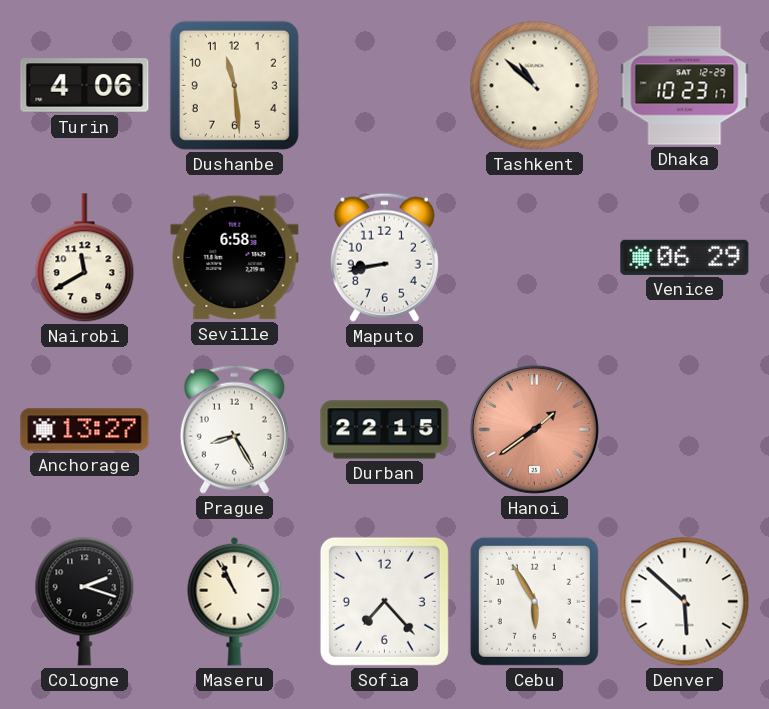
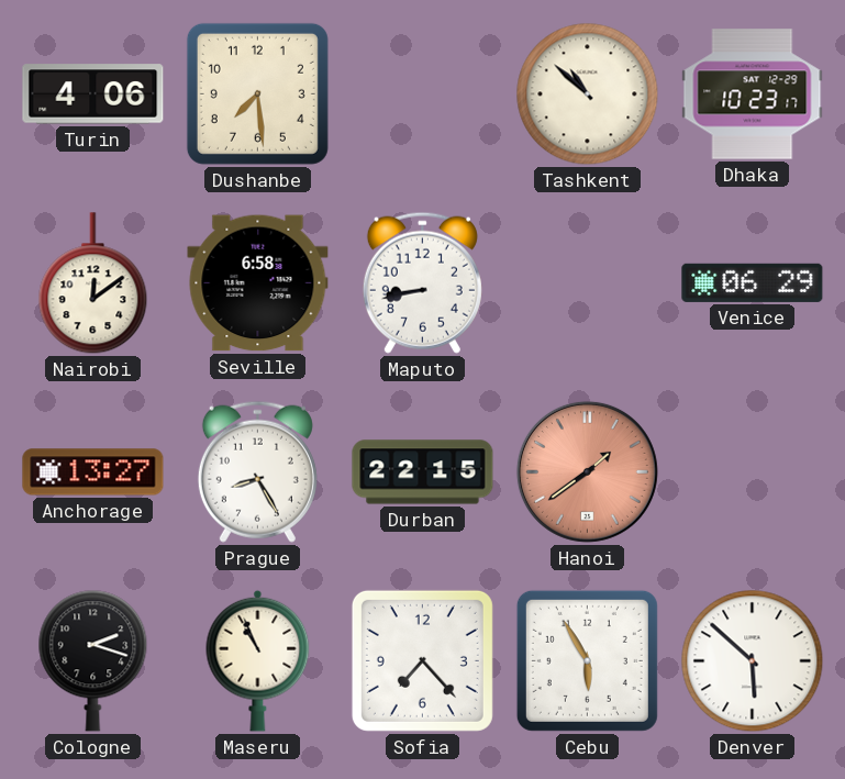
Dushanbe: 11:29 -> 7:29 (257, 93)
Nairobi: 11:40 -> 12:09 (93, 283)
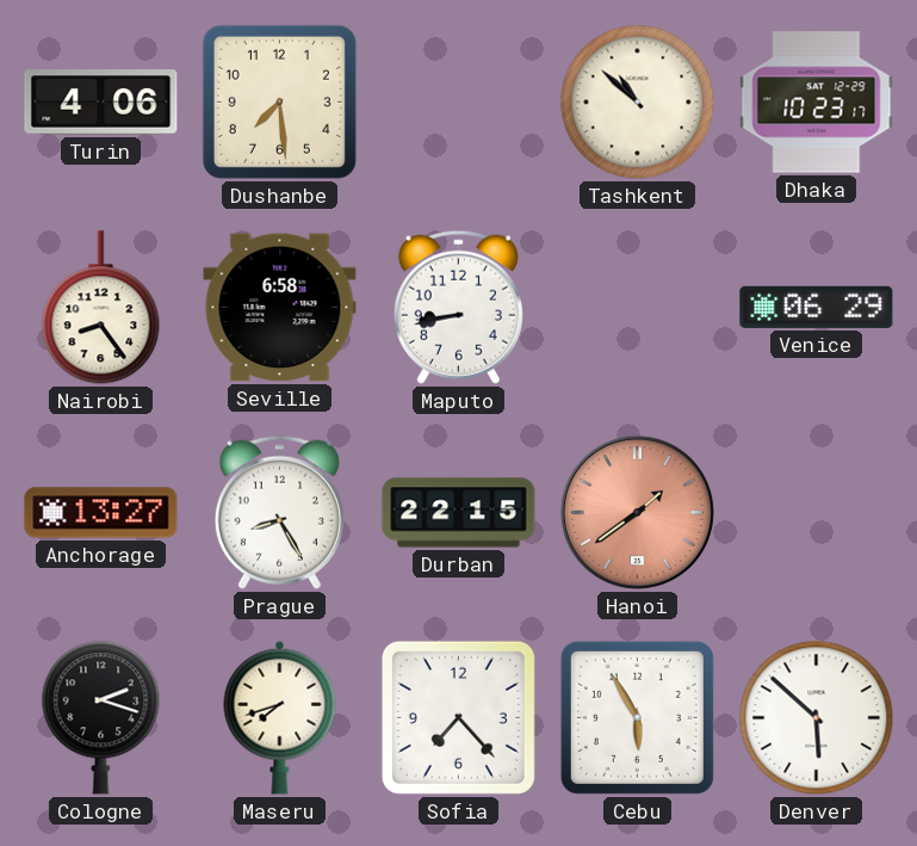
Nairobi: 12:09 -> 8:24 (101, 308)
Maseru: 10:56 -> 7:42 (280, 717)
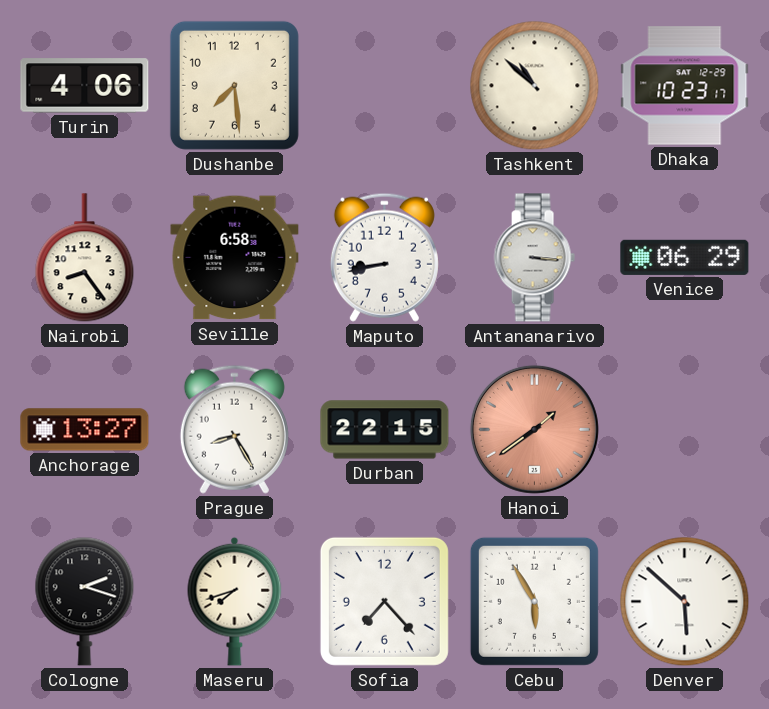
Antananarivo: none -> 3:16 (534, 258)
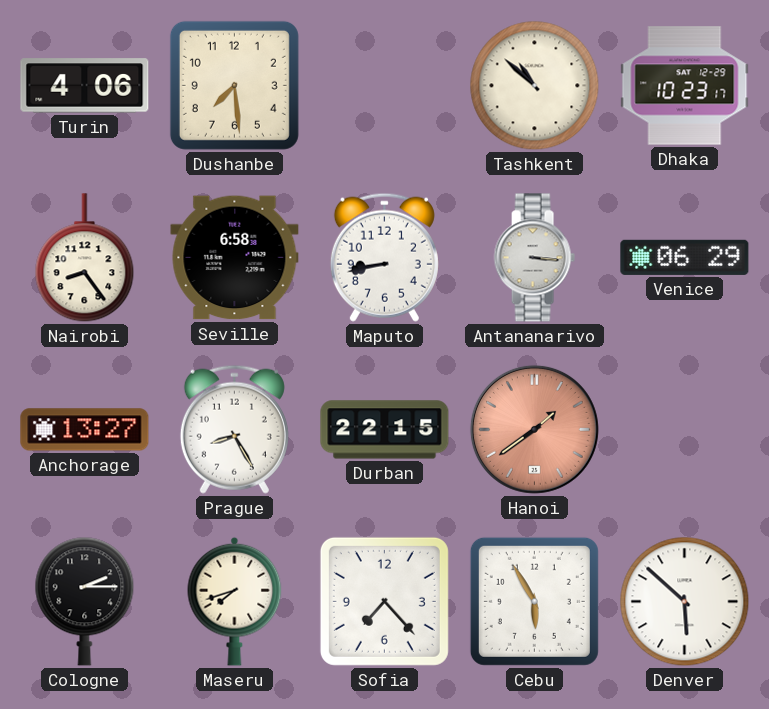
Cologne: 2:18 -> 2:15 (85, 601)
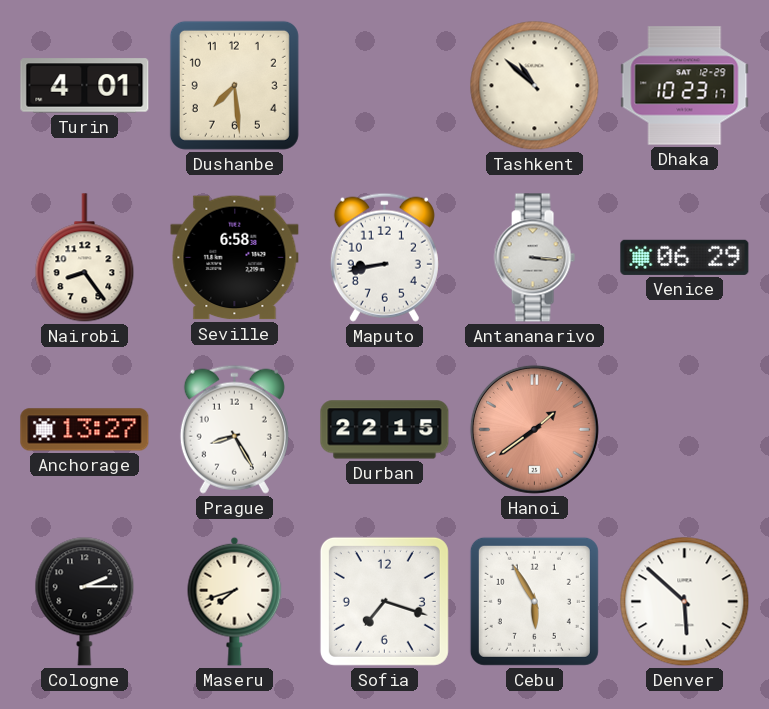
Turin: 4:06 -> 4:01 (85, 86)
Sofia: 7:23 -> 7:18 (384, 601)
